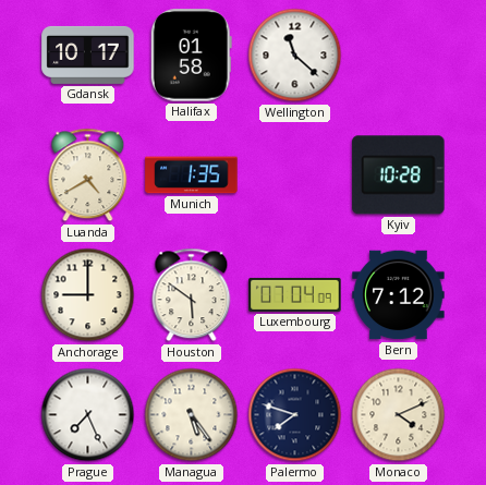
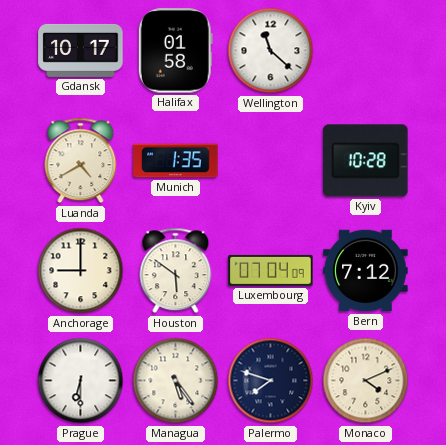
Prague: 7:26 -> 6:30 (81, 381)
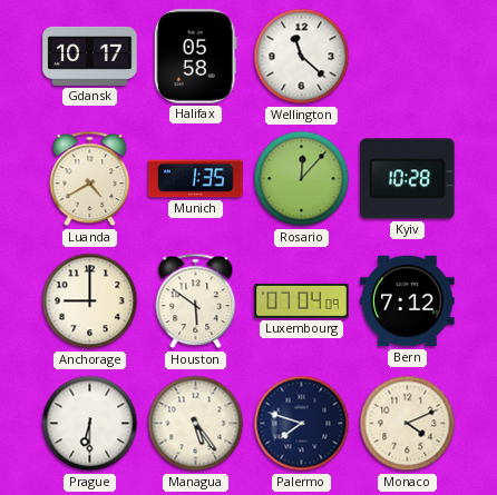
Halifax: 01:58 -> 05:58 (195, 57)
Rosario: none -> 12:07 (302, 179)
